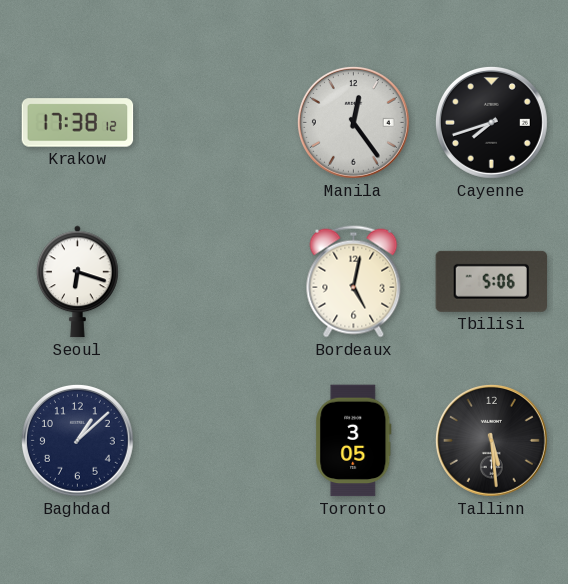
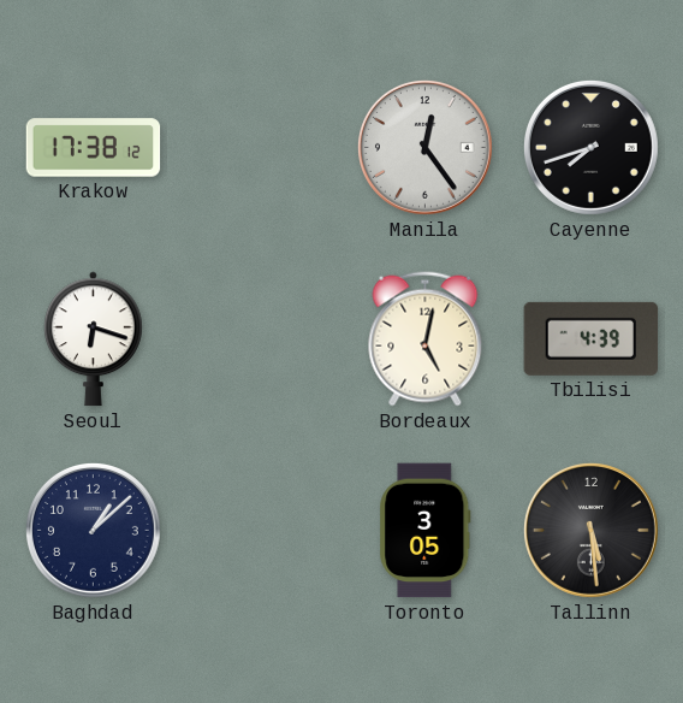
Tbilisi: 5:06 -> 4:39 (592, 338)
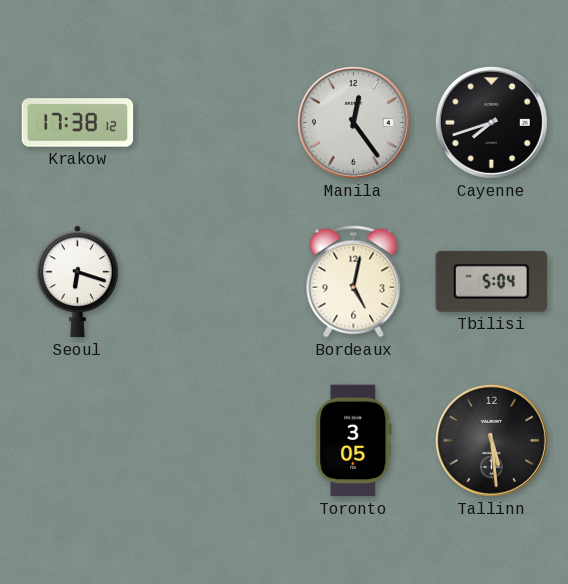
Tbilisi: 4:39 -> 5:04 (492, 281)
Baghdad: 1:08 -> none (93, 530)
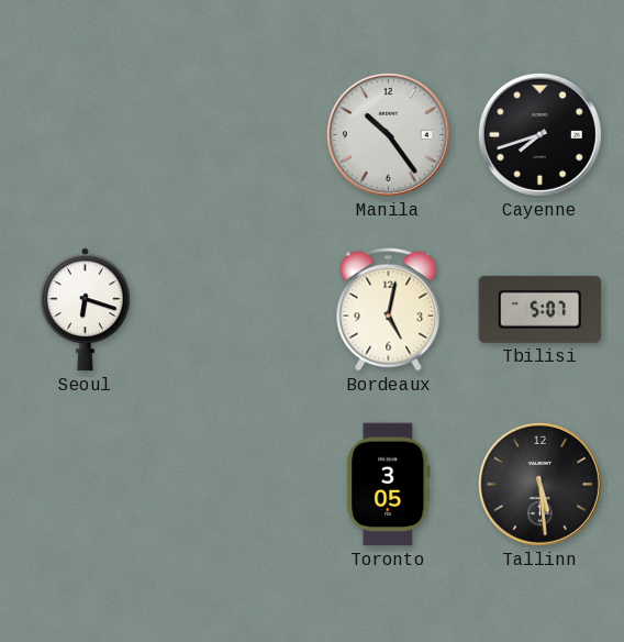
Krakow: 17:38 -> none (78, 123)
Manila: 12:24 -> 10:24 (388, 134)
Tbilisi: 5:04 -> 5:07 (541, 309)
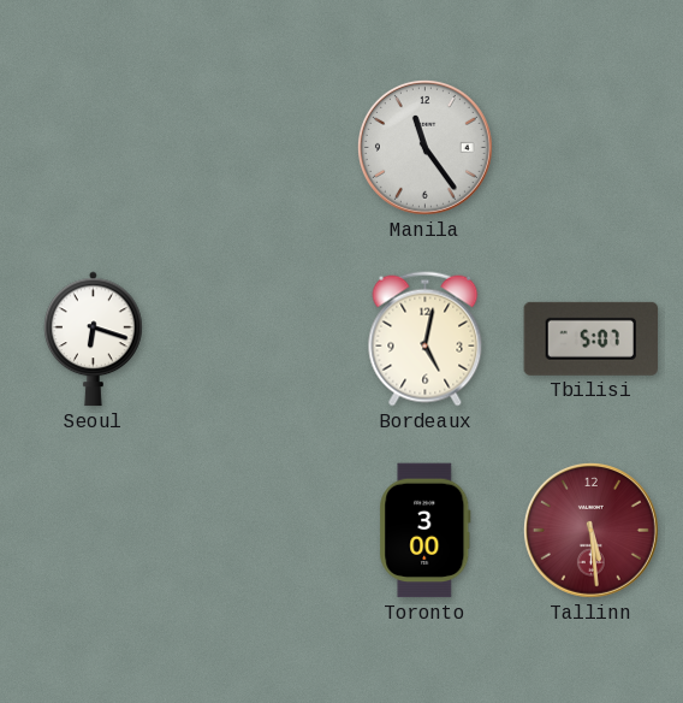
Manila: 10:24 -> 11:24 (424, 147)
Cayenne: 7:42 -> none (539, 134)
Toronto: 3:05 -> 3:00 (426, 531)
Tallinn dial: black -> burgundy (590, 530)
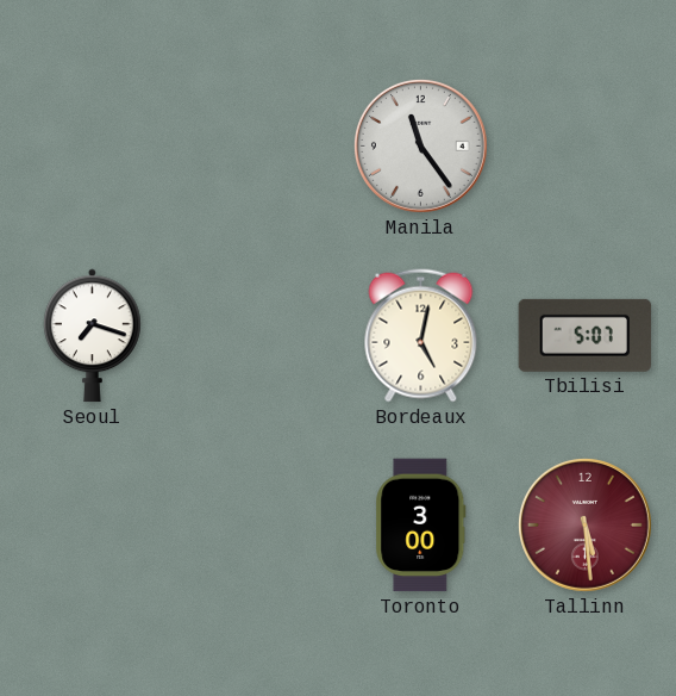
Seoul: 6:18 -> 7:18 (93, 336)
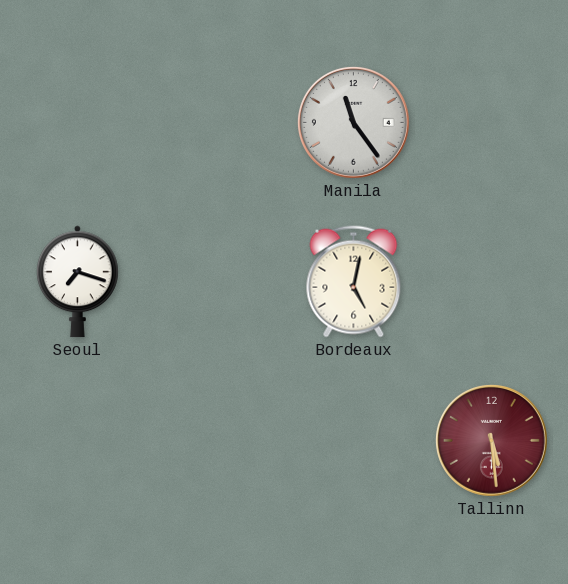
Tbilisi: 5:07 -> none (586, 335)
Toronto: 3:00 -> none (421, 526)
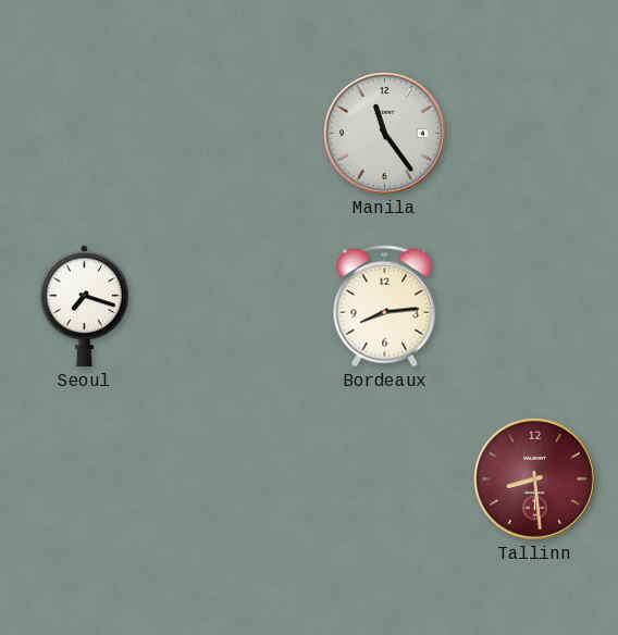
Bordeaux: 5:02 -> 8:14 (385, 307)
Tallinn: 5:29 -> 8:29 (534, 478)
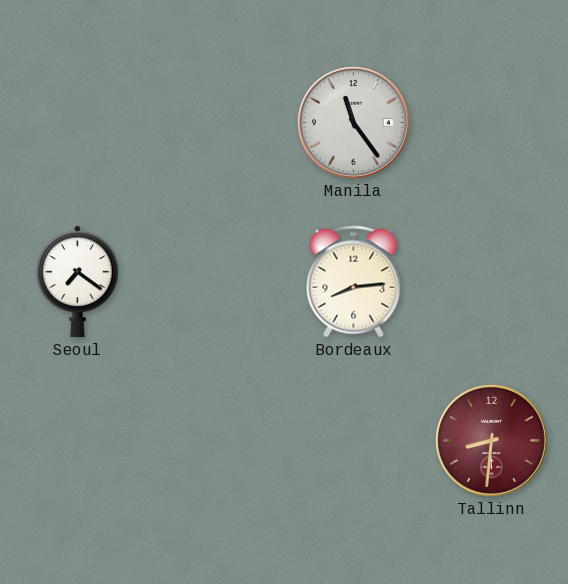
Seoul: 7:18 -> 7:21 (78, 282)
Tallinn: 8:29 -> 8:31 (491, 440)
